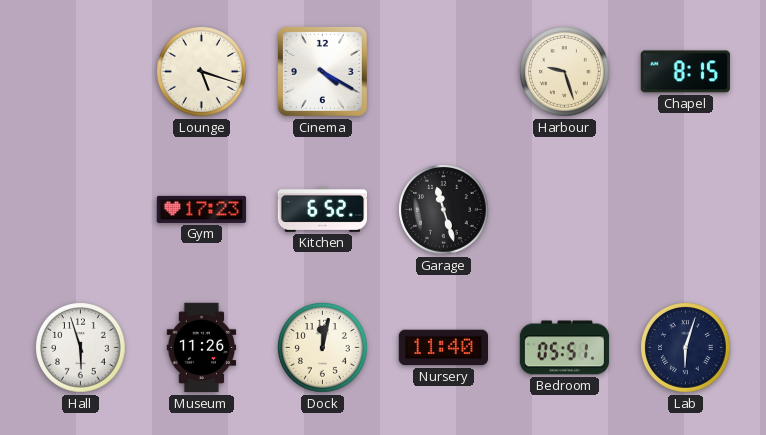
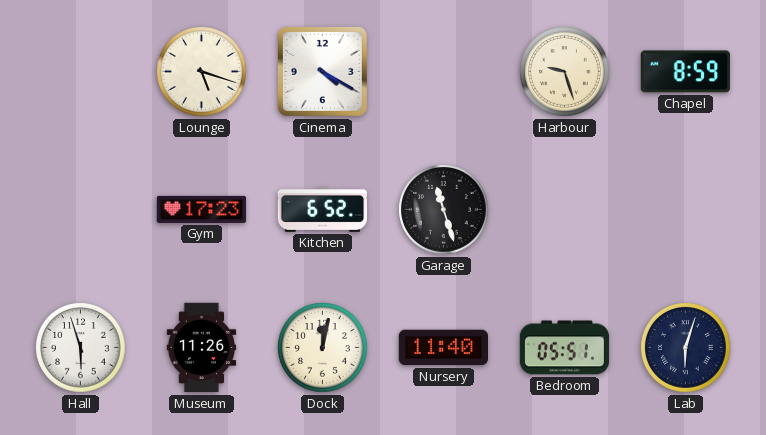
Chapel: 8:15 -> 8:59 (685, 72)
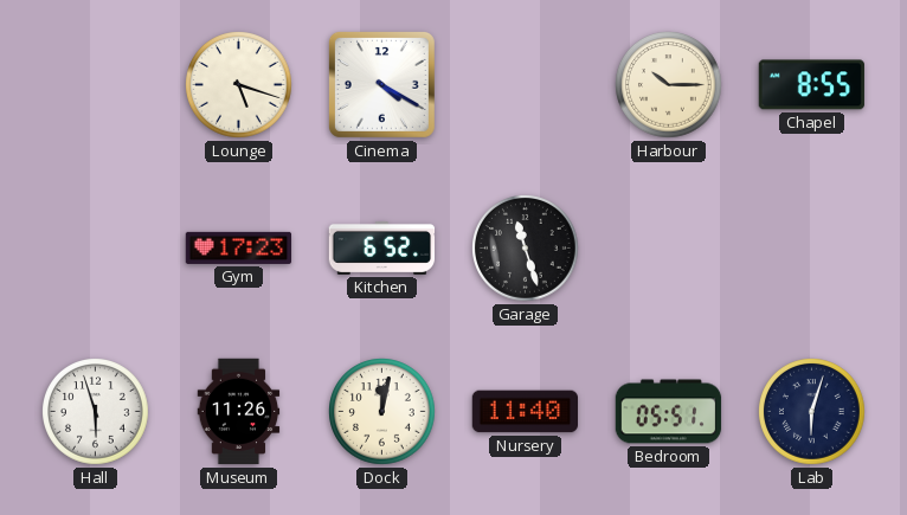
Harbour: 9:27 -> 10:15 (669, 85)
Chapel: 8:59 -> 8:55 (811, 85)
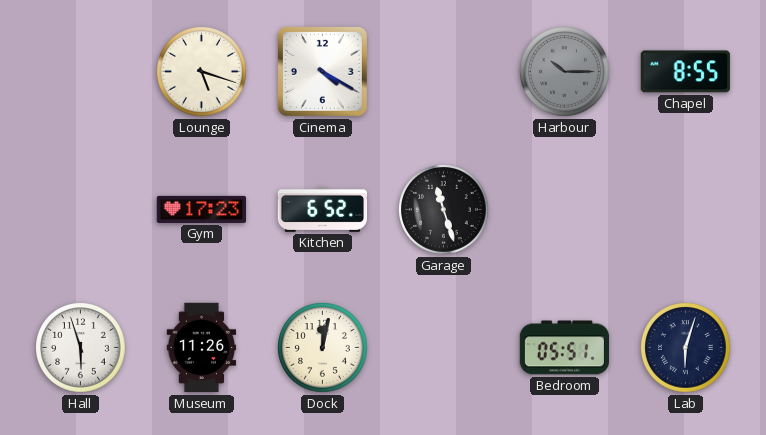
Harbour dial: cream -> grey (565, 72)
Nursery: 11:40 -> none (525, 412)
